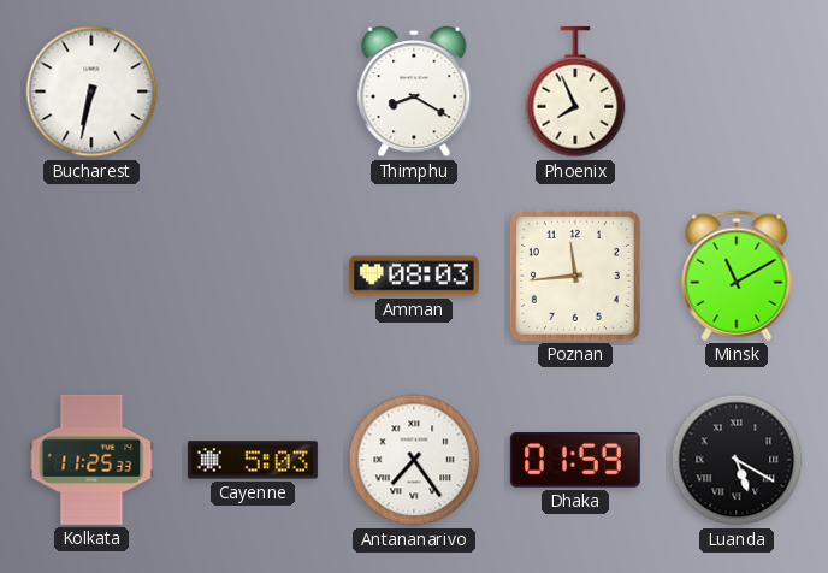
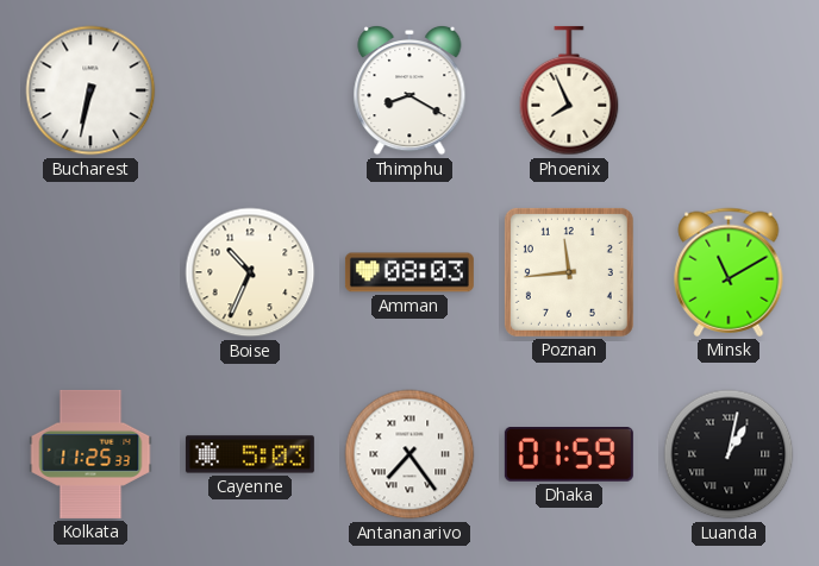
Boise: none -> 10:34 (250, 272)
Luanda: 5:20 -> 1:02 (729, 454)
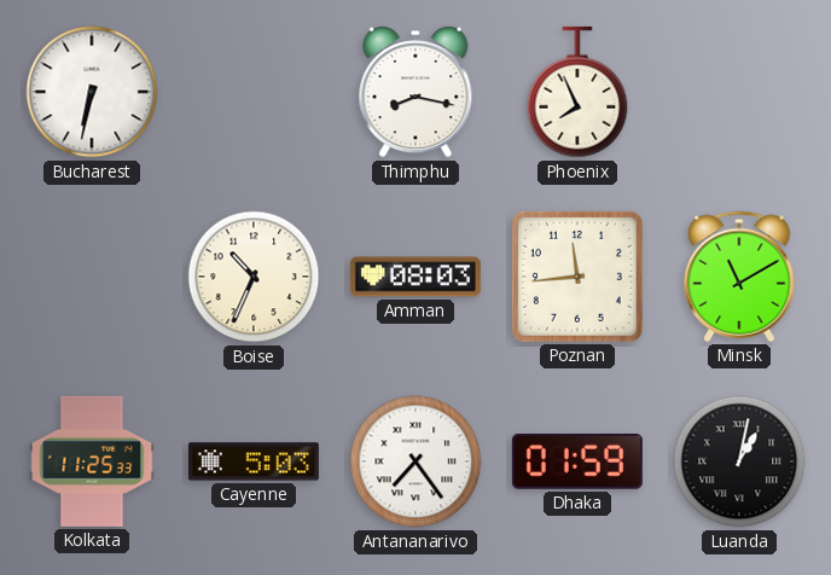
Thimphu: 8:20 -> 8:17 (415, 92)
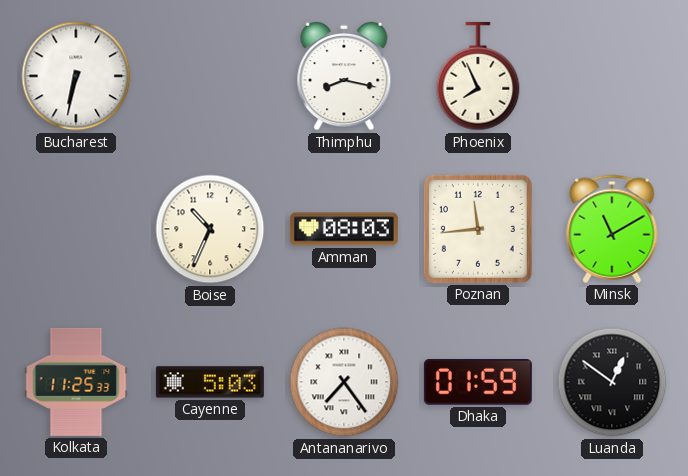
Luanda: 1:02 -> 12:51 (612, 382)
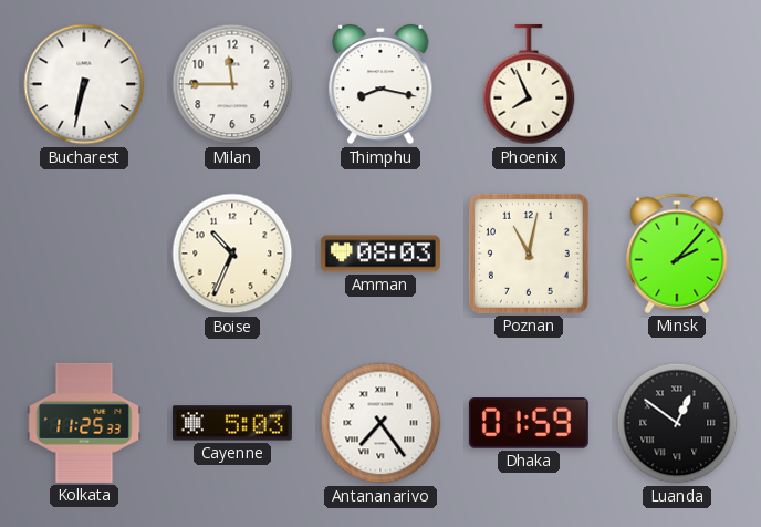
Milan: none -> 11:45 (232, 84)
Poznan: 11:44 -> 11:02 (529, 254)
Minsk: 11:10 -> 2:07 (677, 254)
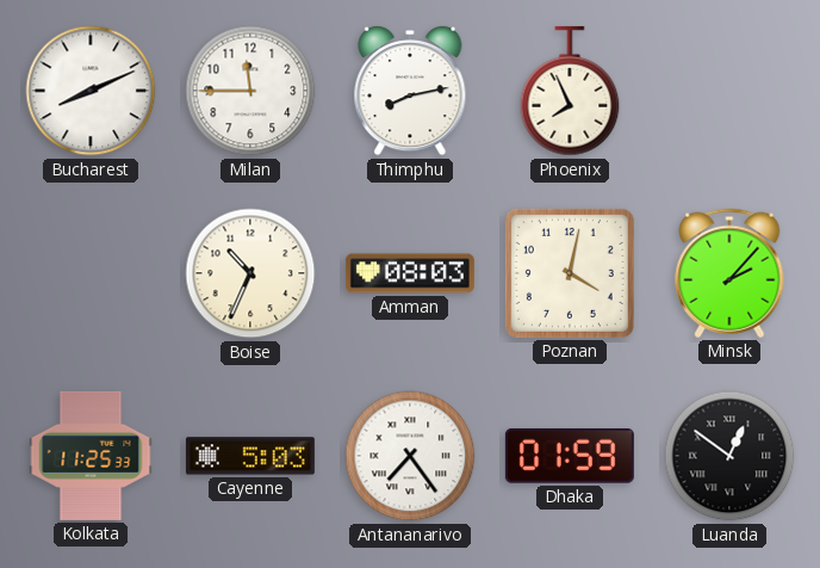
Bucharest: 6:32 -> 8:11 (91, 91)
Thimphu: 8:17 -> 8:13 (410, 91)
Poznan: 11:02 -> 4:02 (570, 273)
